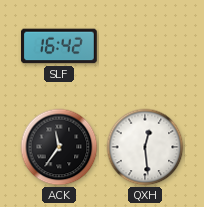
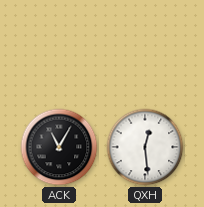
SLF: 16:42 -> none (60, 46)
ACK: 11:36 -> 11:05 (59, 147)
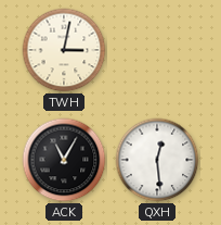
TWH: none -> 3:02 (64, 50)
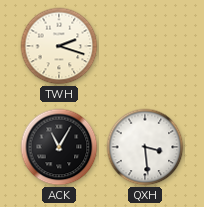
TWH: 3:02 -> 2:18 (59, 46)
QXH: 12:29 -> 3:29 (145, 147)
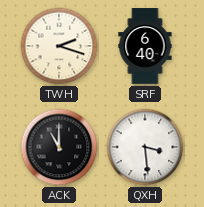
SRF: none -> 6:40 (145, 46)
ACK: 11:05 -> 11:00 (59, 147)
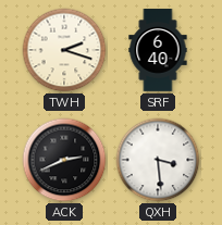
ACK: 11:00 -> 2:41 (64, 160)
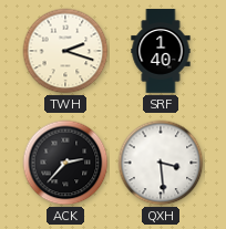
SRF: 6:40 -> 1:40 (161, 51)
ACK: 2:41 -> 2:37 (65, 163)
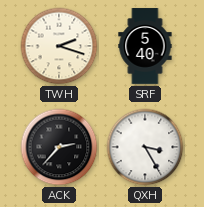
SRF: 1:40 -> 5:40 (145, 46)
QXH: 3:29 -> 3:25 (145, 147)
